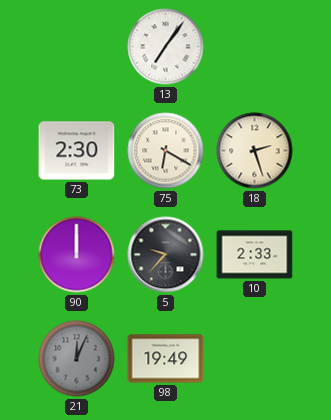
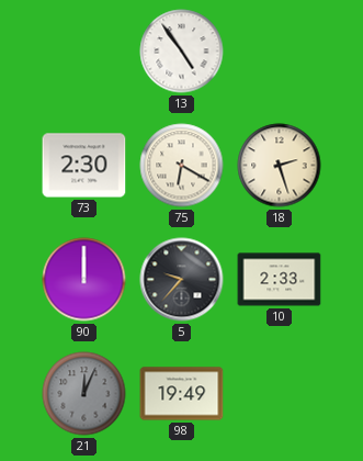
13: 7:06 -> 4:54 (182, 52)
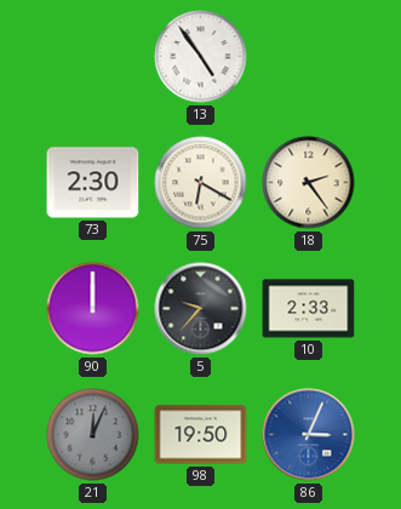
18: 2:27 -> 2:24 (309, 183)
98: 19:49 -> 19:50 (201, 435)
86: none -> 3:04 (309, 435)
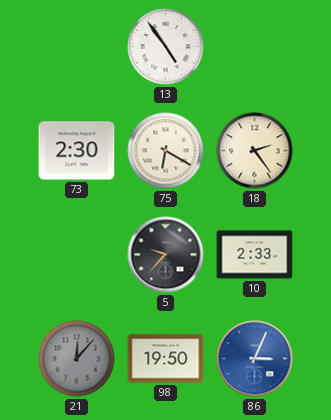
90: 12:00 -> none (93, 309)
21: 12:04 -> 12:07 (77, 359)
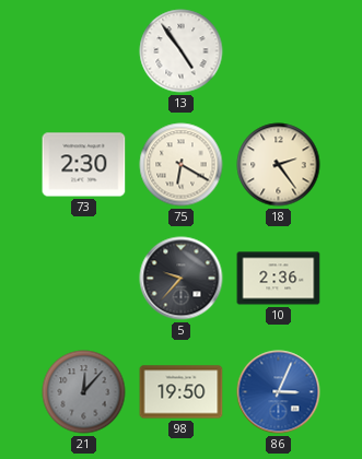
10: 2:33 -> 2:36 (279, 279)
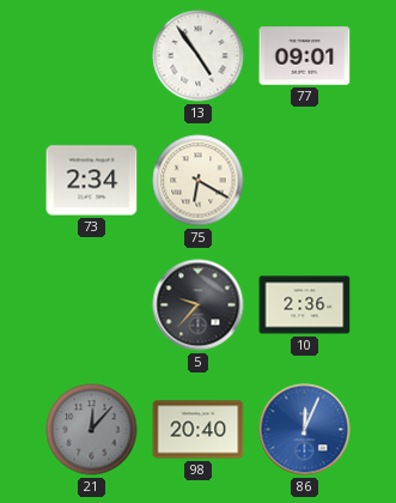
77: none -> 09:01 (305, 56)
73: 2:30 -> 2:34 (92, 181)
18: 2:24 -> none (279, 165)
98: 19:50 -> 20:40 (199, 430)
86: 3:04 -> 12:04 (305, 430)
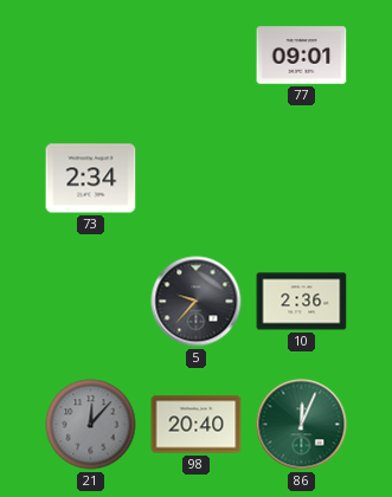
13: 4:54 -> none (199, 56)
75: 6:20 -> none (199, 181)
86 dial: blue -> green (302, 425)
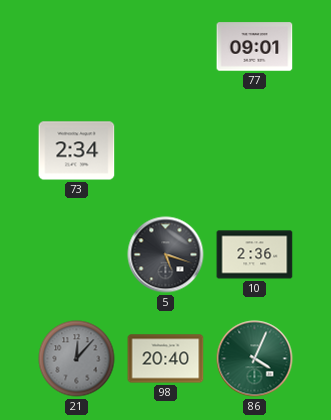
5: 9:37 -> 5:18 (166, 255)
86: 12:04 -> 4:04 (255, 359)
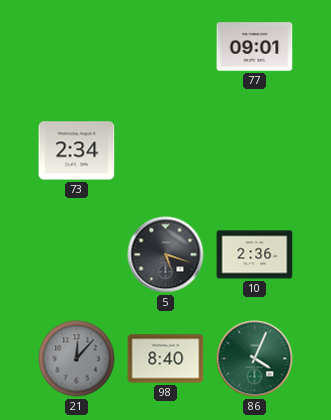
98: 20:40 -> 8:40 (166, 359)
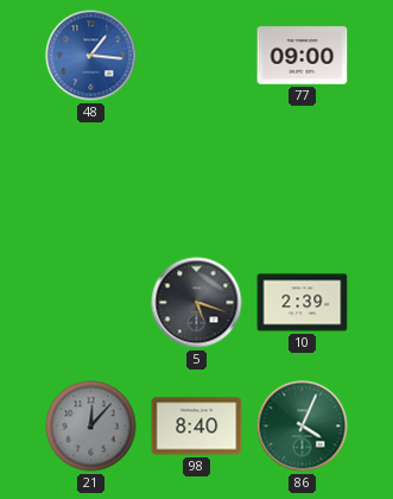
48: none -> 1:16 (91, 56)
77: 09:01 -> 09:00 (303, 56)
73: 2:34 -> none (77, 151)
10: 2:36 -> 2:39 (303, 303)
